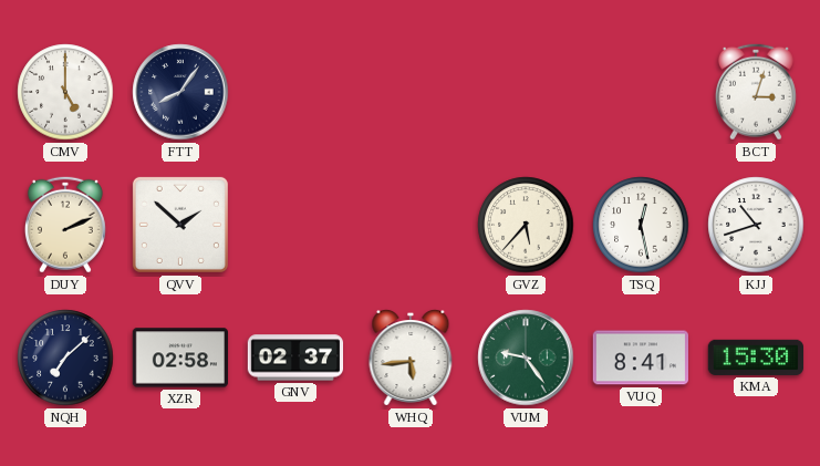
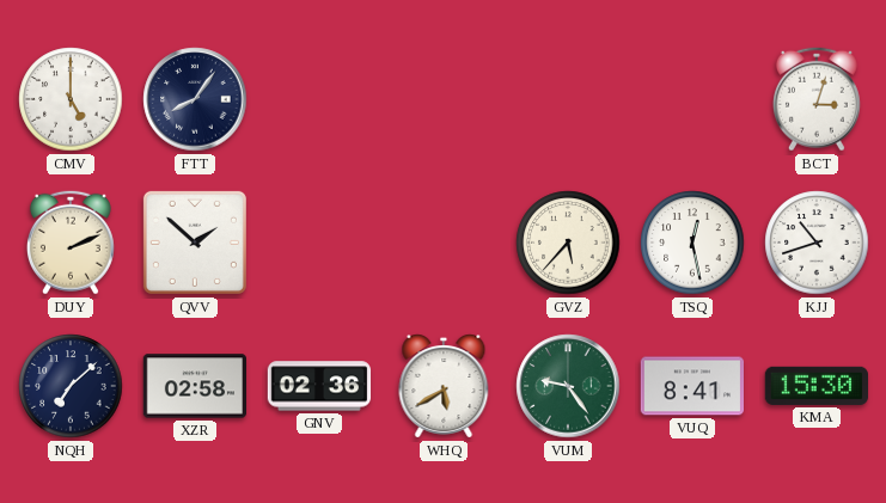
GNV: 02:37 -> 02:36 (319, 386)
WHQ: 5:44 -> 5:40 (444, 387)
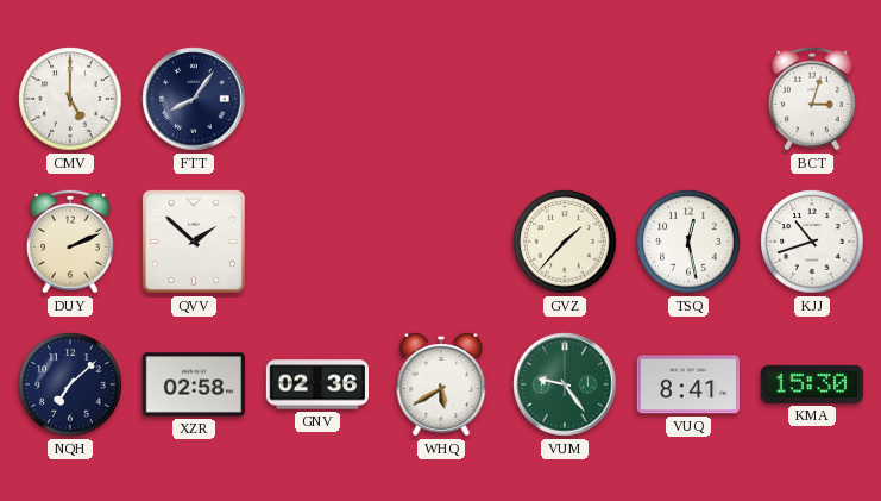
GVZ: 5:37 -> 1:37 (565, 242)
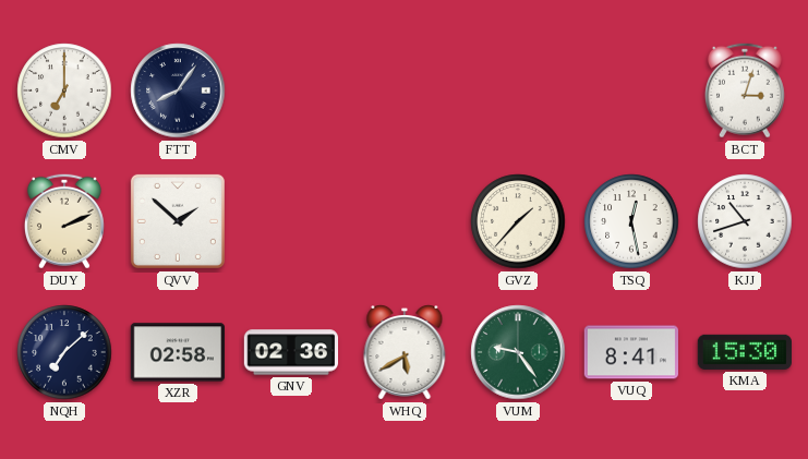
CMV: 5:00 -> 7:00 (64, 90)
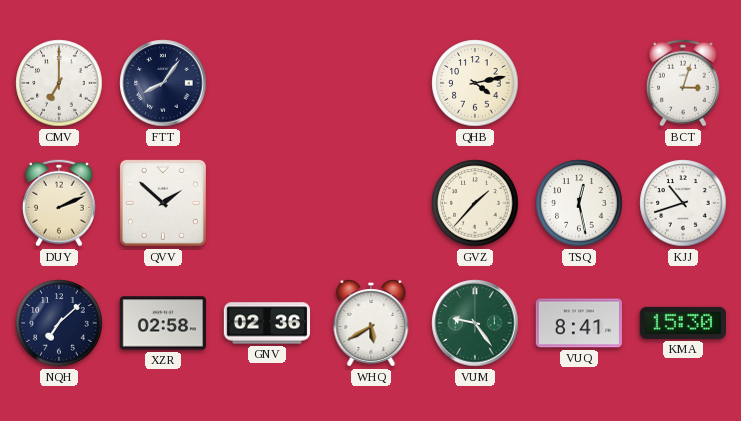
QHB: none -> 4:13 (475, 83)
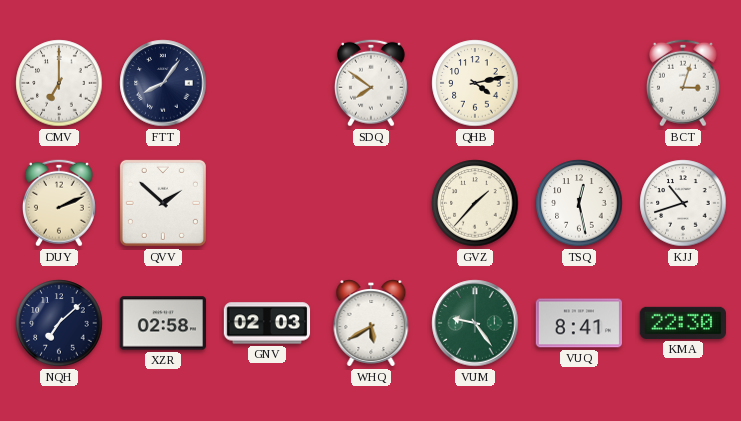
SDQ: none -> 7:51 (371, 83)
GNV: 02:36 -> 02:03 (267, 323)
KMA: 15:30 -> 22:30 (682, 323)
